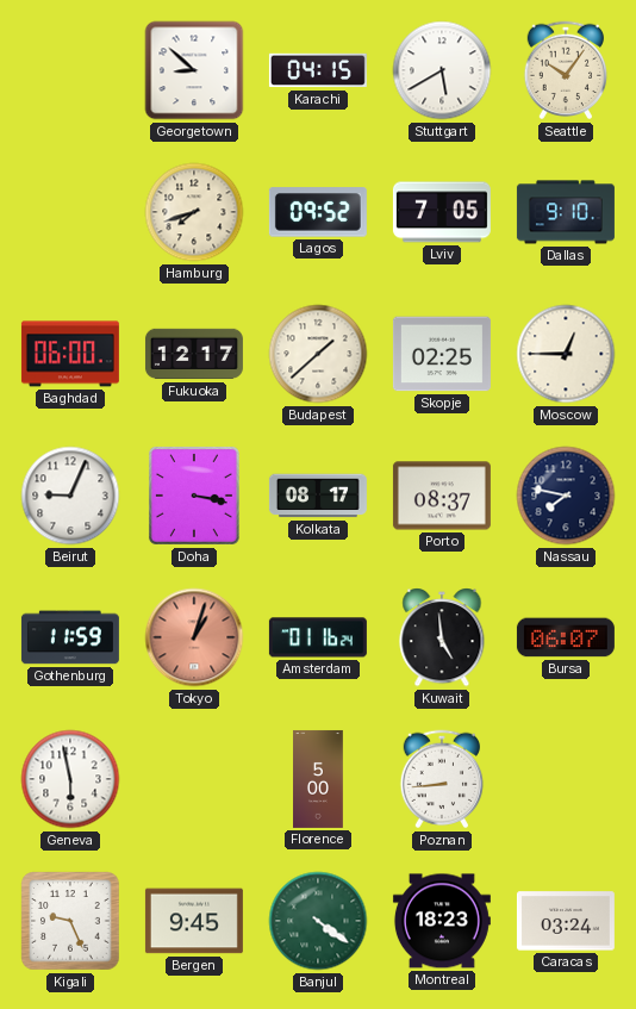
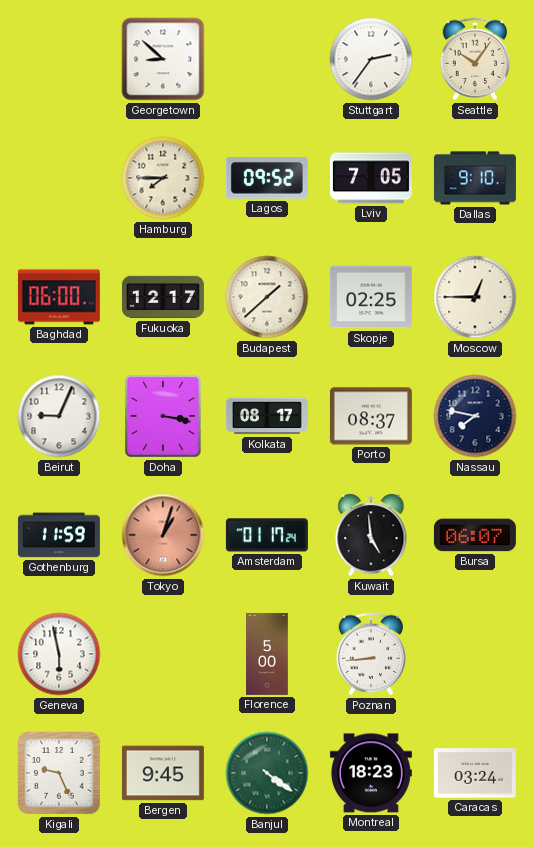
Karachi: 04:15 -> none (318, 70)
Stuttgart: 5:40 -> 2:36 (371, 59)
Hamburg: 7:42 -> 7:45 (163, 178)
Amsterdam: 01:16 -> 01:17 (267, 535)
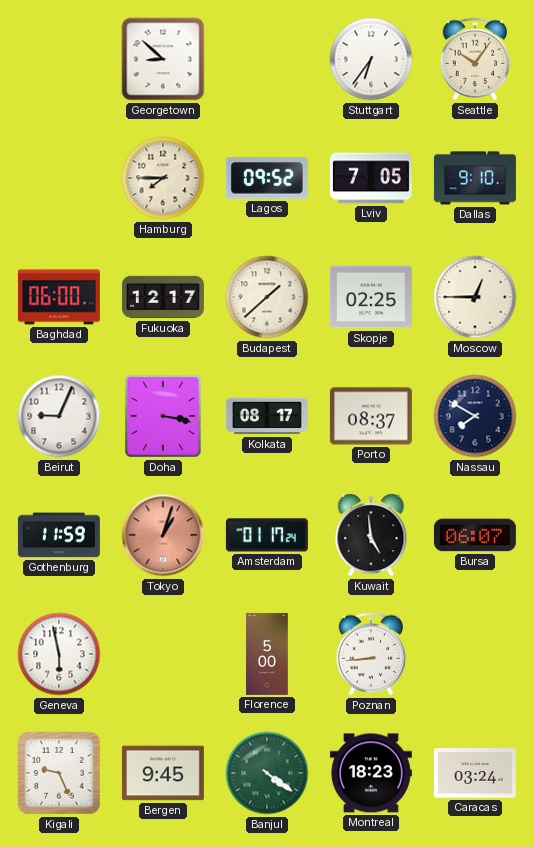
Stuttgart: 2:36 -> 6:36 (371, 59)
Nassau: 7:47 -> 7:50 (475, 416)
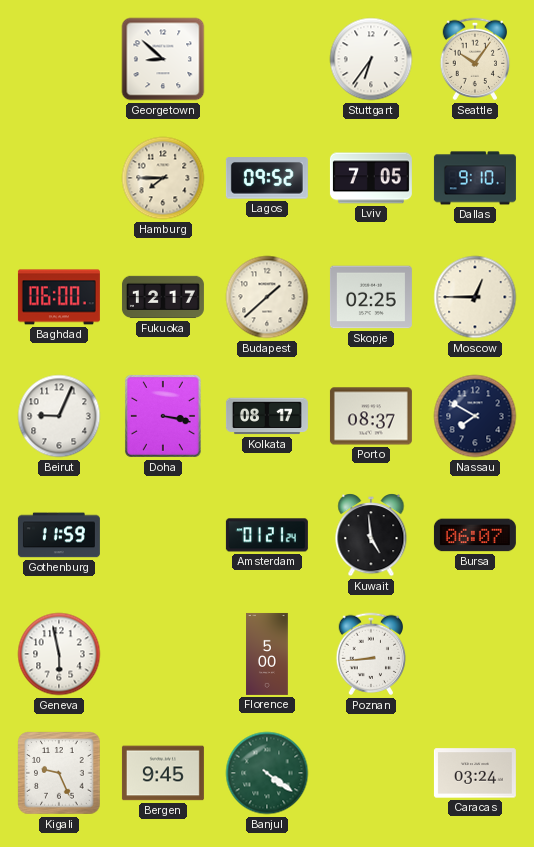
Tokyo: 1:03 -> none (163, 535)
Amsterdam: 01:17 -> 01:21 (267, 535)
Montreal: 18:23 -> none (371, 773)
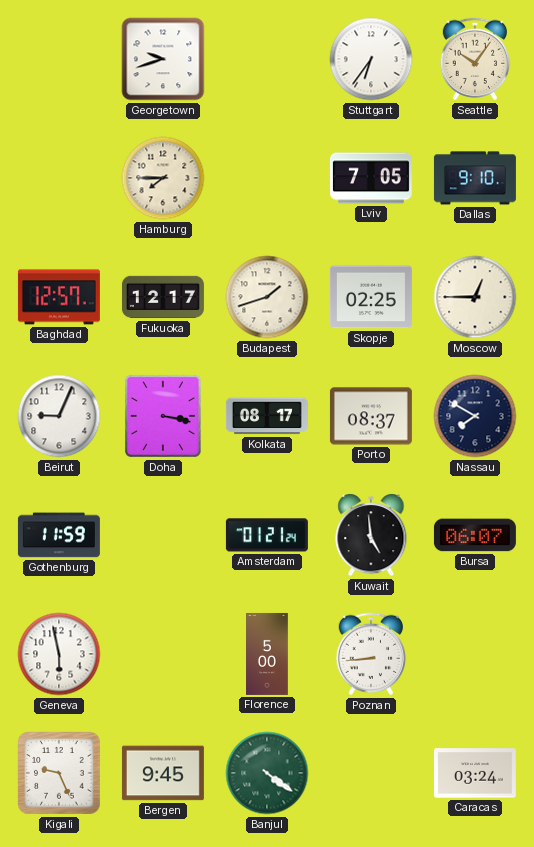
Georgetown: 8:52 -> 9:42 (163, 59)
Lagos: 09:52 -> none (267, 178)
Baghdad: 06:00 -> 12:57 (59, 297)
Budapest: 1:38 -> 1:42 (267, 297)
